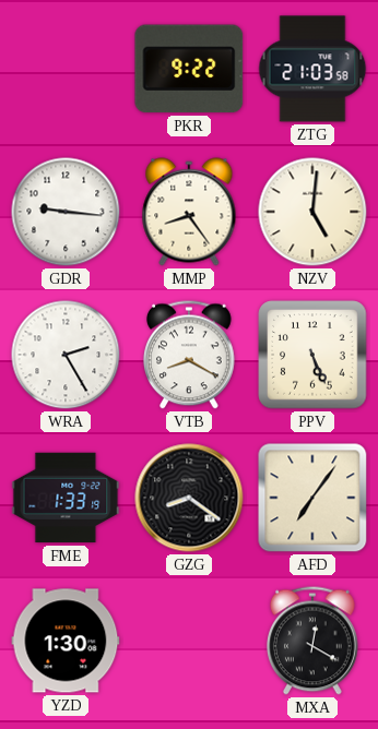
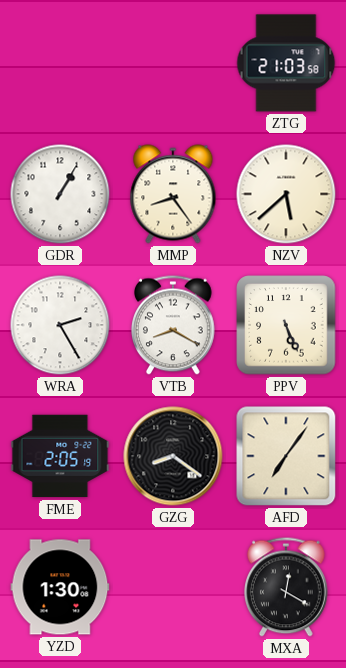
PKR: 9:22 -> none (189, 69)
GDR: 9:16 -> 1:05 (60, 194)
NZV: 5:01 -> 5:38 (286, 194)
FME: 1:33 -> 2:05 (60, 456)
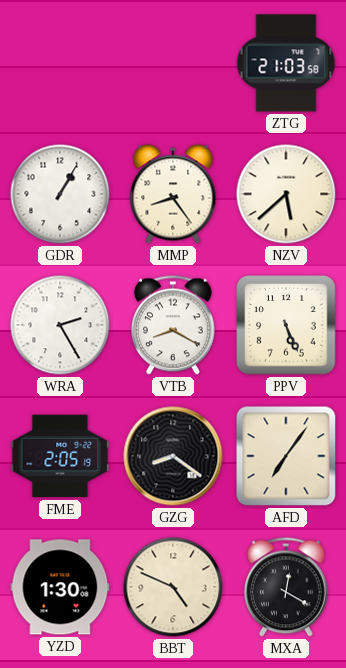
BBT: none -> 4:49 (173, 587)
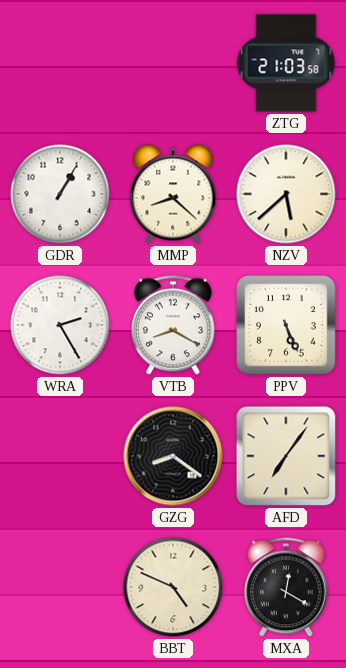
MMP: 8:24 -> 8:22 (173, 194)
FME: 2:05 -> none (60, 456)
YZD: 1:30 -> none (60, 587)
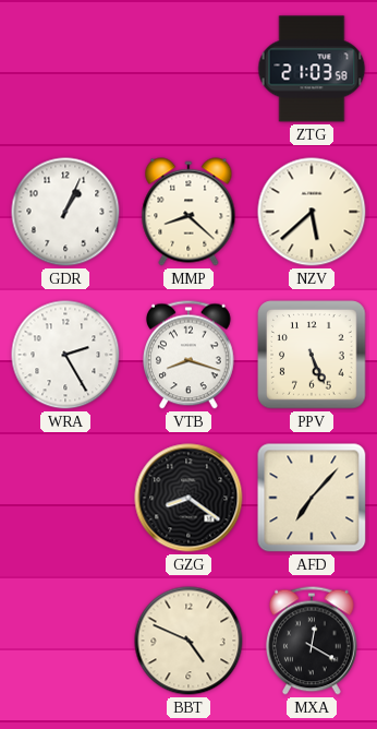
GDR: 1:05 -> 1:04 (65, 212)
VTB: 8:20 -> 8:18 (190, 355)
AFD: 7:06 -> 7:07 (312, 498)
